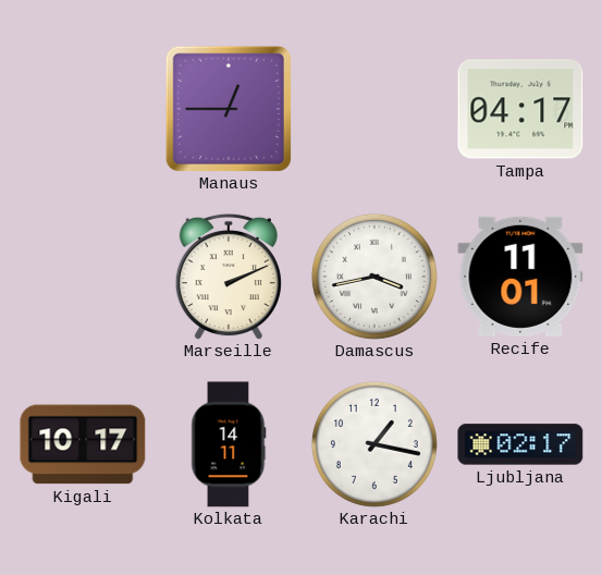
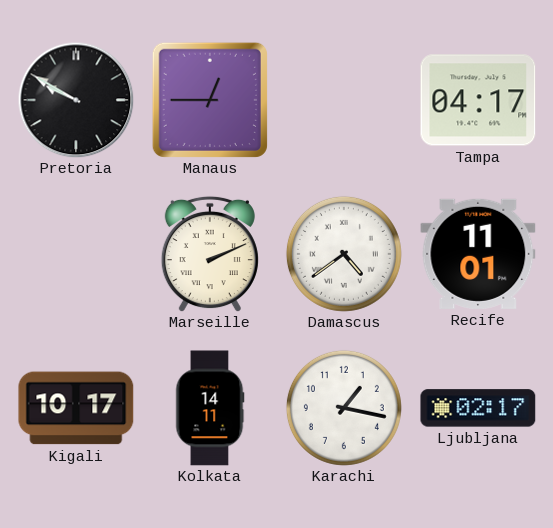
Pretoria: none -> 9:50 (76, 100)
Damascus: 3:43 -> 4:39 (344, 254)
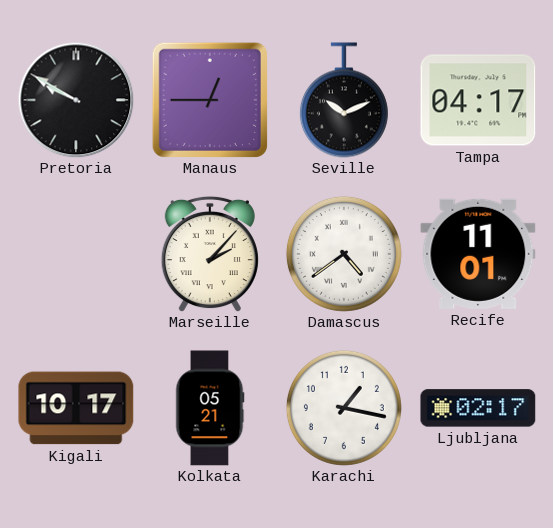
Seville: none -> 10:11 (344, 100)
Marseille: 2:11 -> 2:07 (210, 254)
Kolkata: 14:11 -> 05:21 (210, 408)
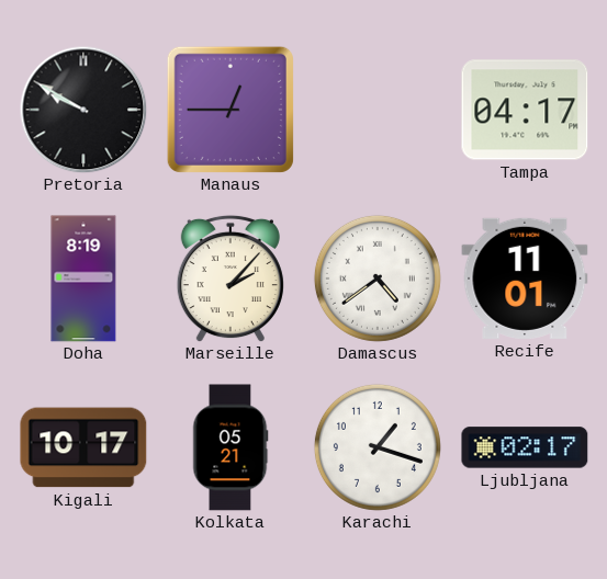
Seville: 10:11 -> none (344, 100)
Doha: none -> 8:19 (83, 279)
Karachi: 1:17 -> 1:18 (378, 447)
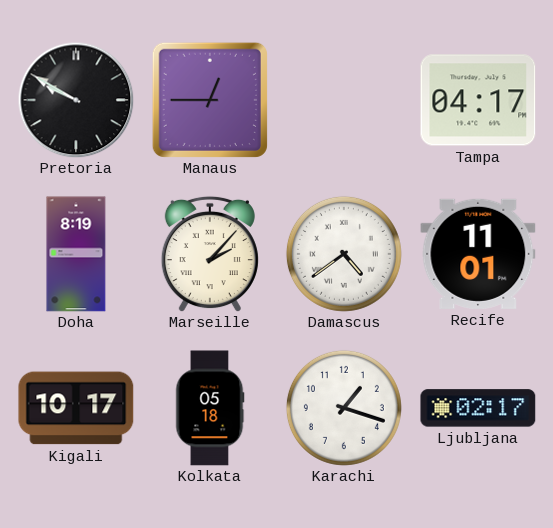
Kolkata: 05:21 -> 05:18 (210, 408)
